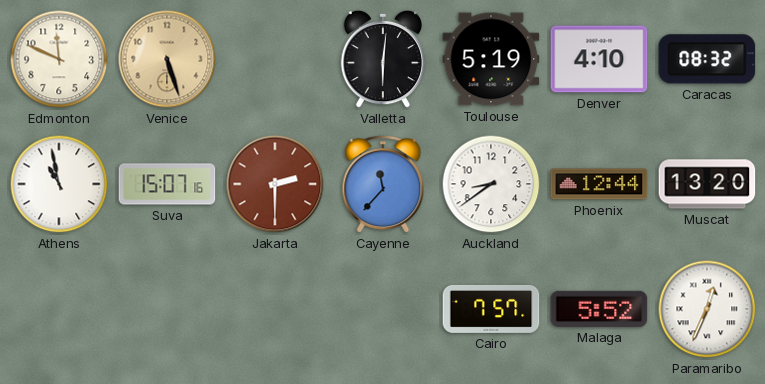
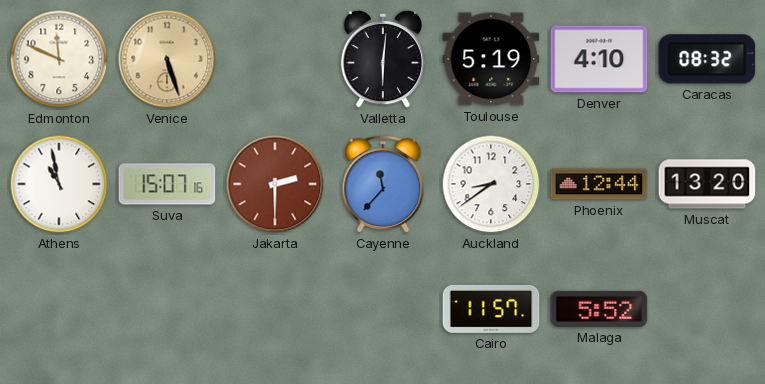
Cairo: 7:57 -> 11:57 (491, 309)
Paramaribo: 12:34 -> none (707, 309)
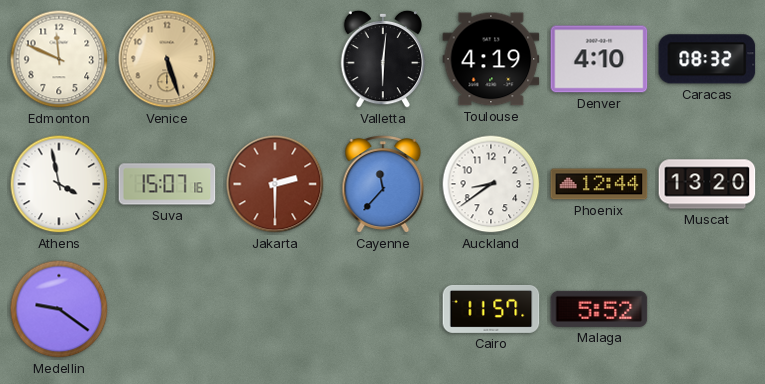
Toulouse: 5:19 -> 4:19 (491, 59)
Athens: 10:58 -> 3:58 (59, 184)
Medellin: none -> 9:21 (59, 309)
